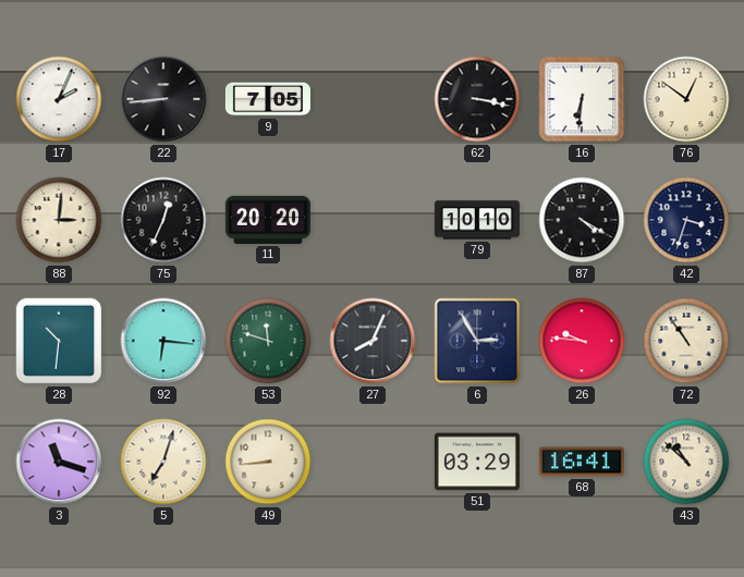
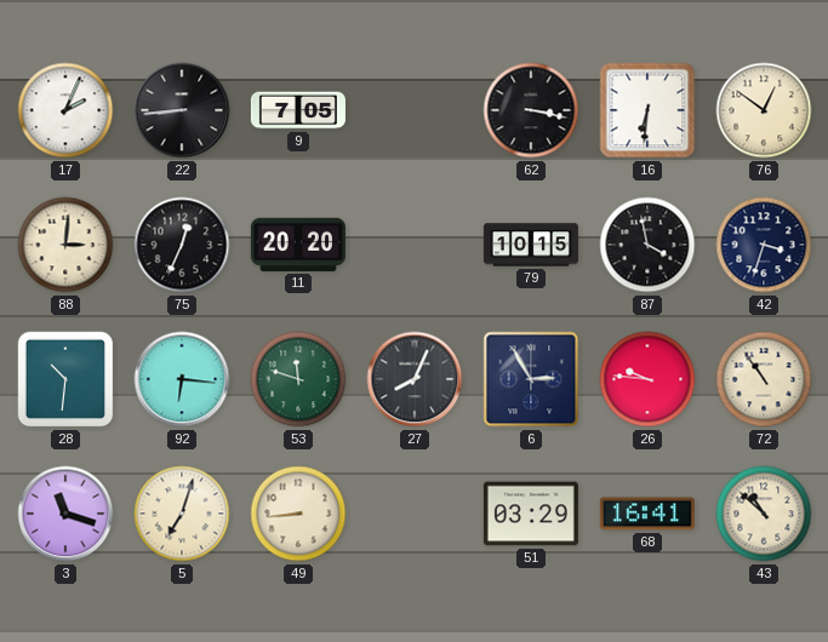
79: 10:10 -> 10:15 (531, 245)
87: 4:20 -> 3:58 (647, 245)
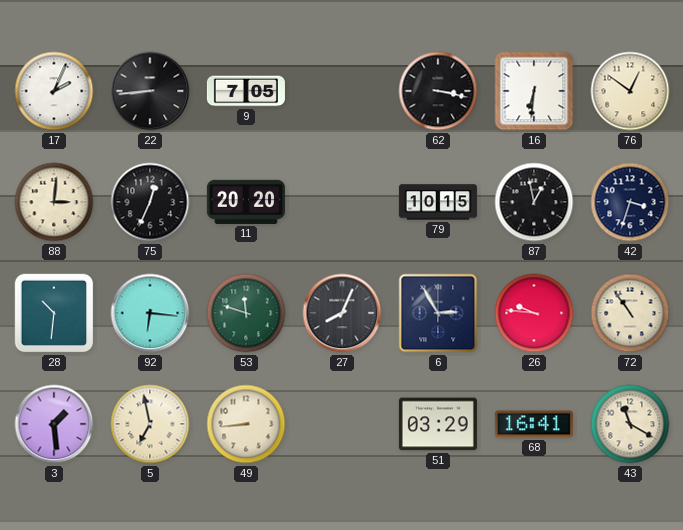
87: 3:58 -> 12:58 (534, 202)
3: 11:18 -> 1:29 (54, 424)
5: 7:03 -> 6:58 (150, 424)
43: 10:52 -> 11:20 (630, 424)
